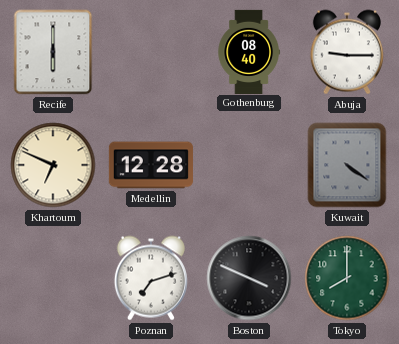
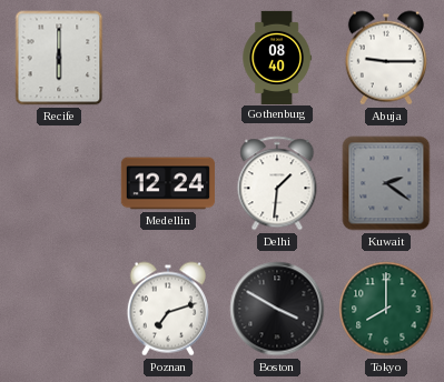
Khartoum: 6:49 -> none (53, 165)
Medellin: 12:28 -> 12:24 (168, 183)
Delhi: none -> 1:31 (277, 183)
Kuwait: 4:21 -> 2:21 (386, 183)
Boston: 3:49 -> 3:50 (277, 309)
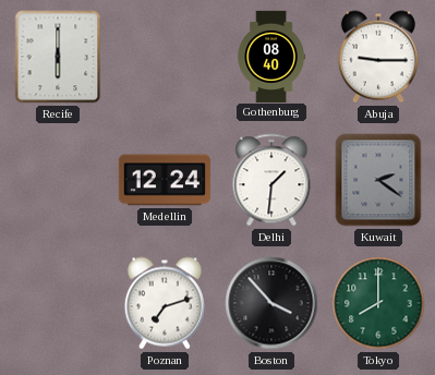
Boston: 3:50 -> 3:53 (271, 303)
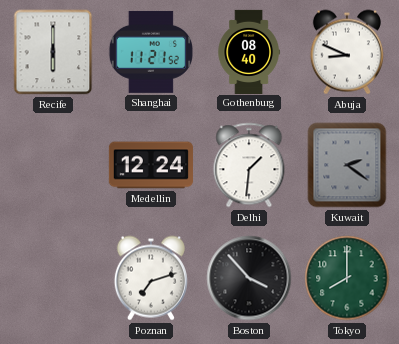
Shanghai: none -> 11:21 (151, 52)
Abuja: 9:15 -> 8:49 (347, 52)
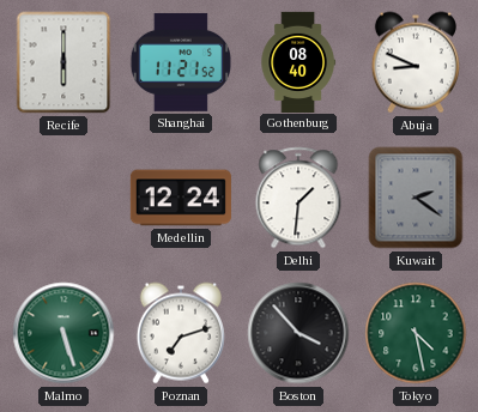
Malmo: none -> 5:27 (63, 333)
Tokyo: 8:00 -> 4:28 (416, 333)
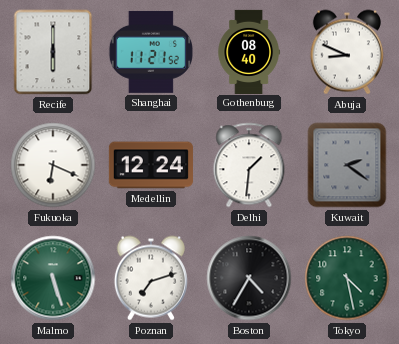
Fukuoka: none -> 6:19 (53, 165)
Boston: 3:53 -> 4:35 (249, 278)
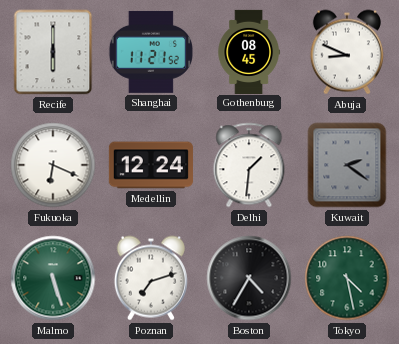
Gothenburg: 08:40 -> 08:45 (249, 51)
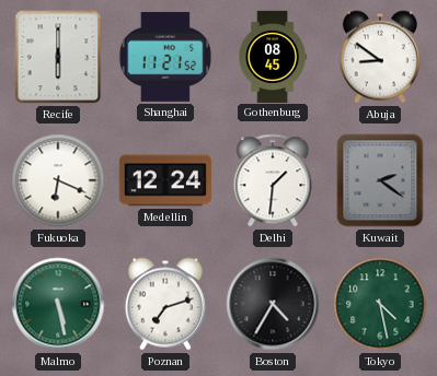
Abuja: 8:49 -> 8:51 (380, 57)
Malmo: 5:27 -> 5:28 (58, 304)
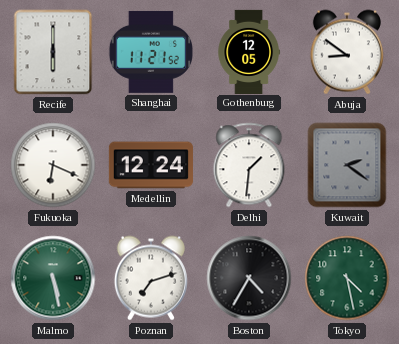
Gothenburg: 08:45 -> 12:05 (249, 51)
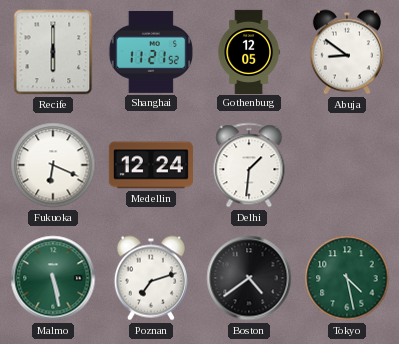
Kuwait: 2:21 -> none (347, 165)
Boston: 4:35 -> 4:39 (249, 278)
